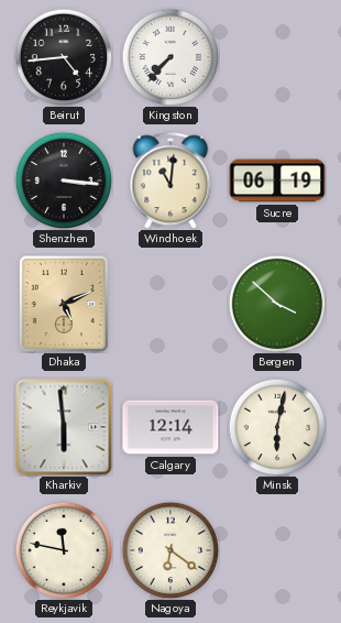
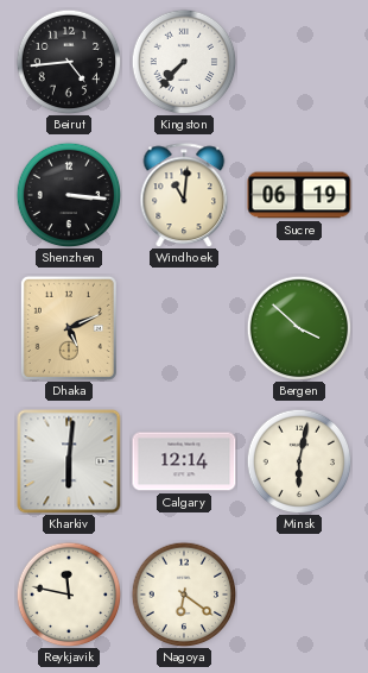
Kharkiv: 5:59 -> 6:01 (69, 461)
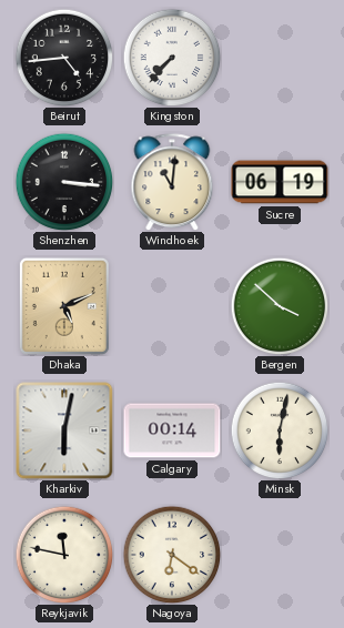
Kharkiv: 6:01 -> 6:02 (64, 431)
Calgary: 12:14 -> 00:14 (172, 431)
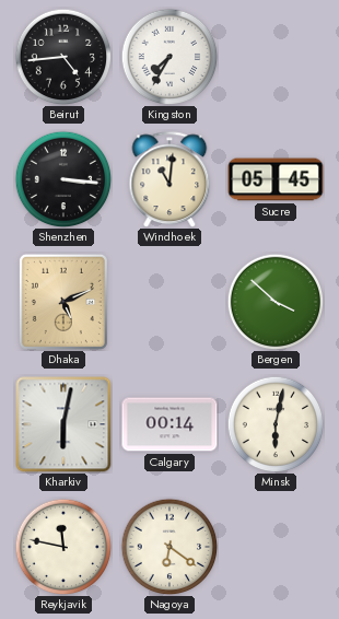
Kingston: 7:37 -> 7:35 (169, 57)
Sucre: 06:19 -> 05:45 (276, 179)
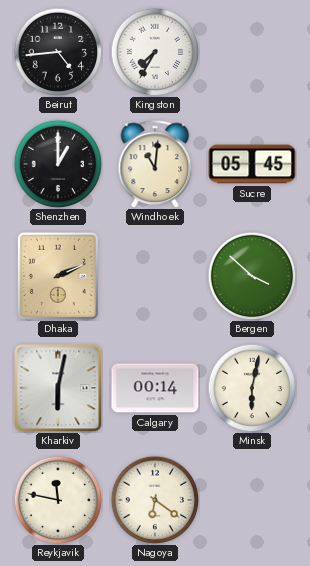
Shenzhen: 3:16 -> 1:00 (58, 164)
Dhaka: 5:11 -> 2:11 (58, 276)
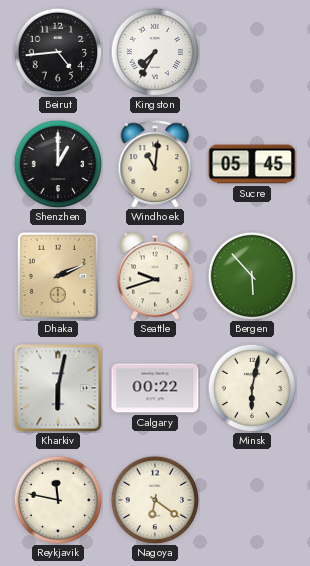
Seattle: none -> 9:42 (155, 276)
Bergen: 3:52 -> 5:53 (252, 276)
Calgary: 00:14 -> 00:22 (155, 388)
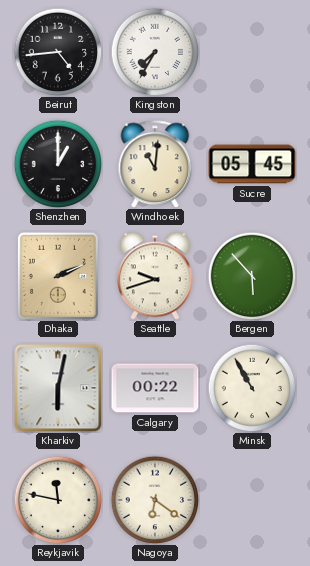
Minsk: 6:02 -> 10:55 (252, 388)
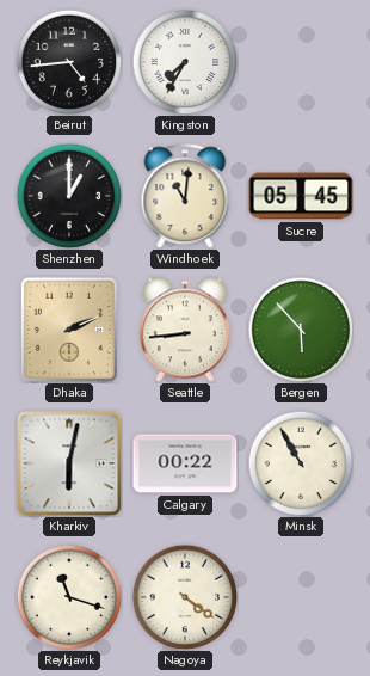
Seattle: 9:42 -> 8:44 (185, 330)
Reykjavik: 11:47 -> 11:18 (69, 597)
Nagoya: 6:21 -> 4:21 (185, 597)
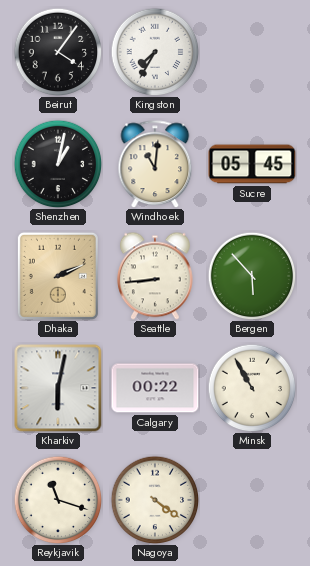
Beirut: 4:44 -> 4:06 (58, 52)
Shenzhen: 1:00 -> 1:02 (58, 164)
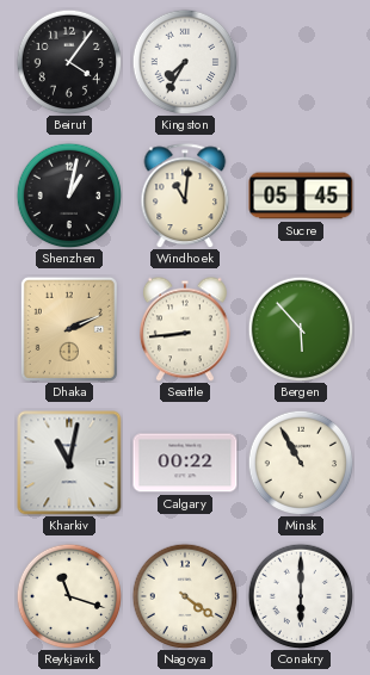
Kharkiv: 6:02 -> 11:02 (69, 463)
Conakry: none -> 6:00 (301, 596)
